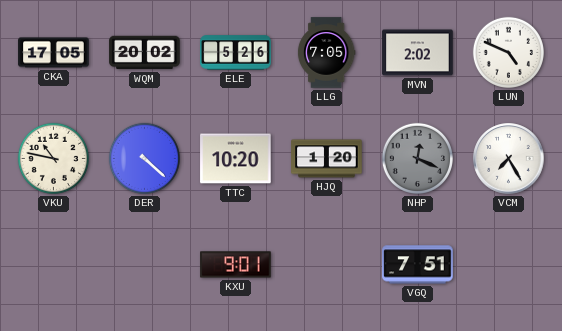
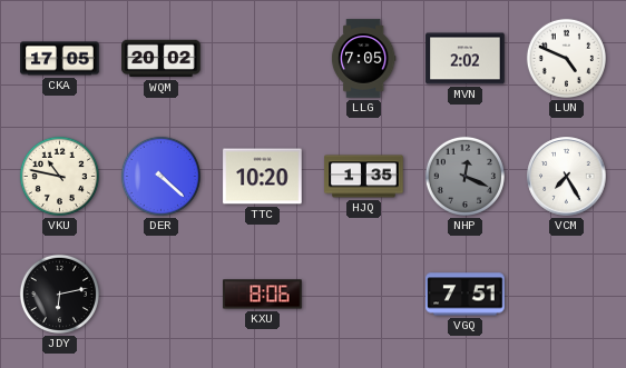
ELE: 5:26 -> none (236, 53)
HJQ: 1:20 -> 1:35 (364, 177)
JDY: none -> 6:13 (59, 294)
KXU: 9:01 -> 8:06 (263, 295)
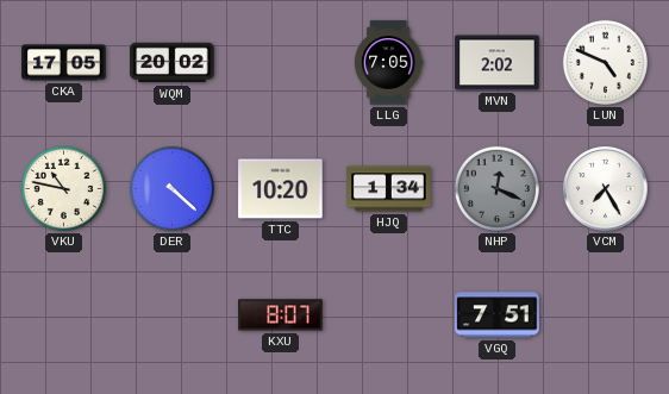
HJQ: 1:35 -> 1:34 (389, 189)
JDY: 6:13 -> none (59, 294)
KXU: 8:06 -> 8:07 (281, 315)
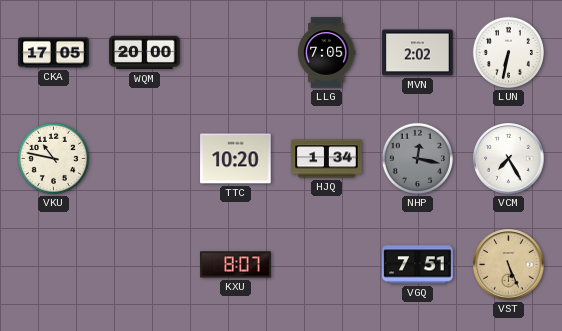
WQM: 20:02 -> 20:00 (145, 53)
LUN: 4:49 -> 6:32 (508, 52)
DER: 4:22 -> none (171, 188)
NHP: 12:19 -> 12:17 (417, 158)
VST: none -> 5:26 (509, 265)
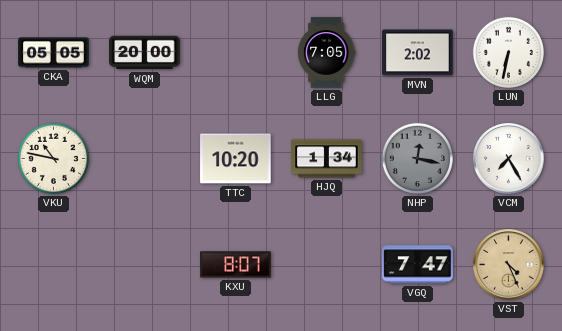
CKA: 17:05 -> 05:05 (54, 53)
VGQ: 7:51 -> 7:47 (418, 265)
VST: 5:26 -> 4:26 (509, 265)
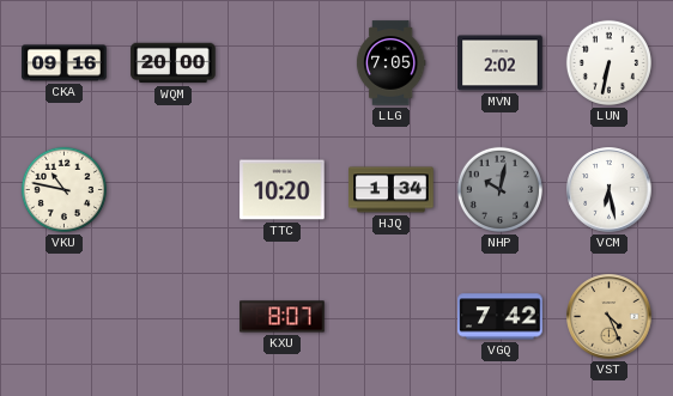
CKA: 05:05 -> 09:16 (65, 63)
NHP: 12:17 -> 10:02 (499, 189)
VCM: 7:25 -> 6:28 (610, 190)
VGQ: 7:47 -> 7:42 (501, 317)
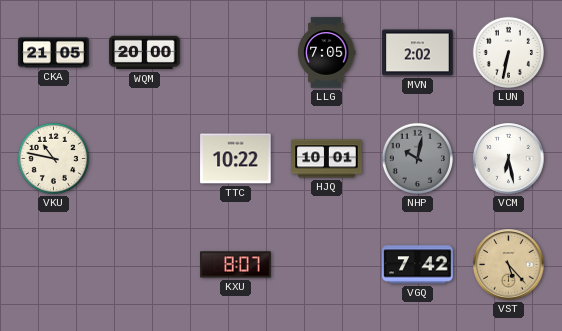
CKA: 09:16 -> 21:05 (54, 53)
TTC: 10:20 -> 10:22 (236, 159)
HJQ: 1:34 -> 10:01 (327, 159)
VST: 4:26 -> 5:23 (509, 265)
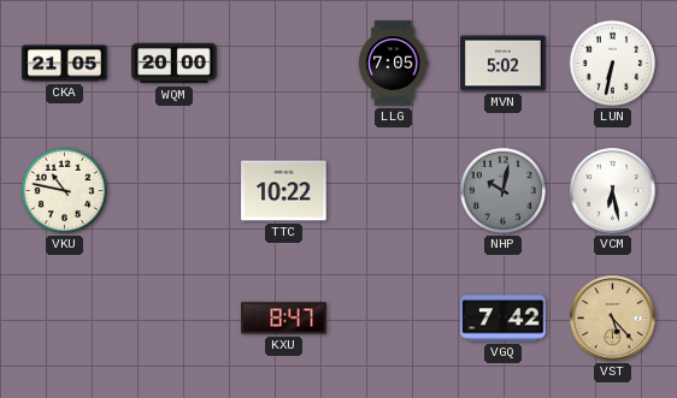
MVN: 2:02 -> 5:02 (504, 64)
HJQ: 10:01 -> none (327, 159)
KXU: 8:07 -> 8:47 (284, 319)
